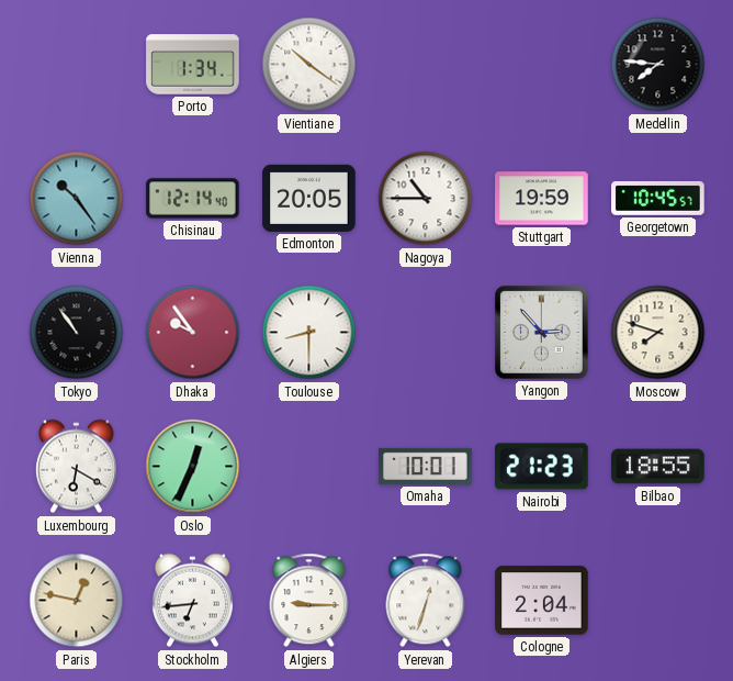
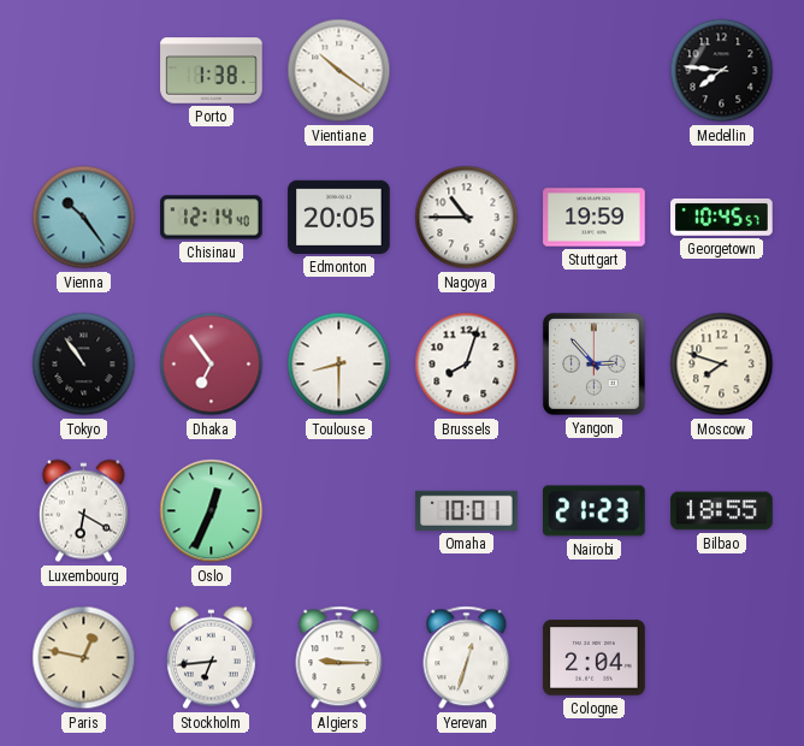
Porto: 1:34 -> 1:38 (212, 71)
Dhaka: 9:54 -> 6:54 (212, 365)
Brussels: none -> 8:03 (467, 365)
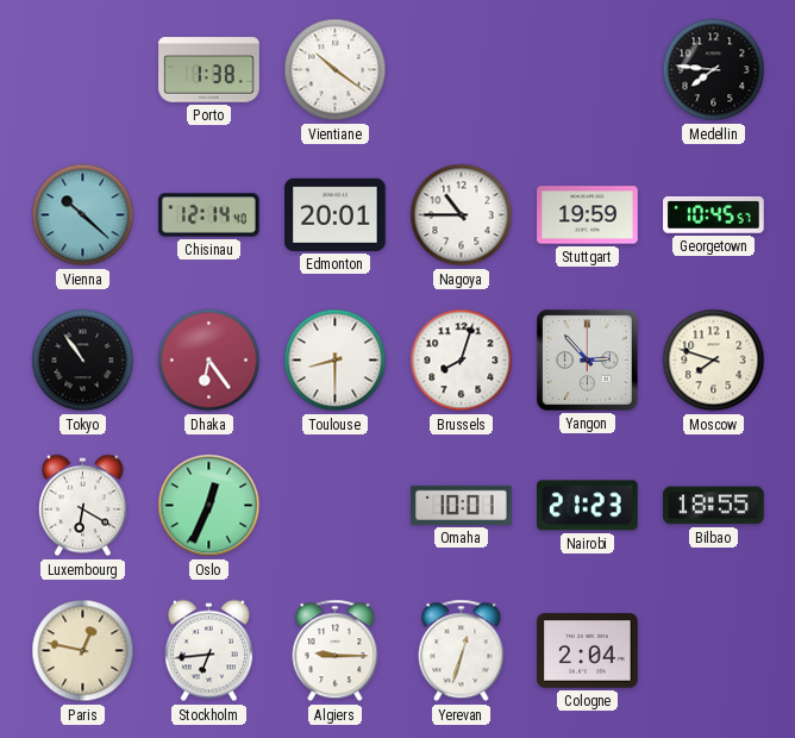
Vienna: 10:24 -> 10:22 (83, 215)
Edmonton: 20:05 -> 20:01 (336, 214)
Dhaka: 6:54 -> 6:24 (209, 361)
